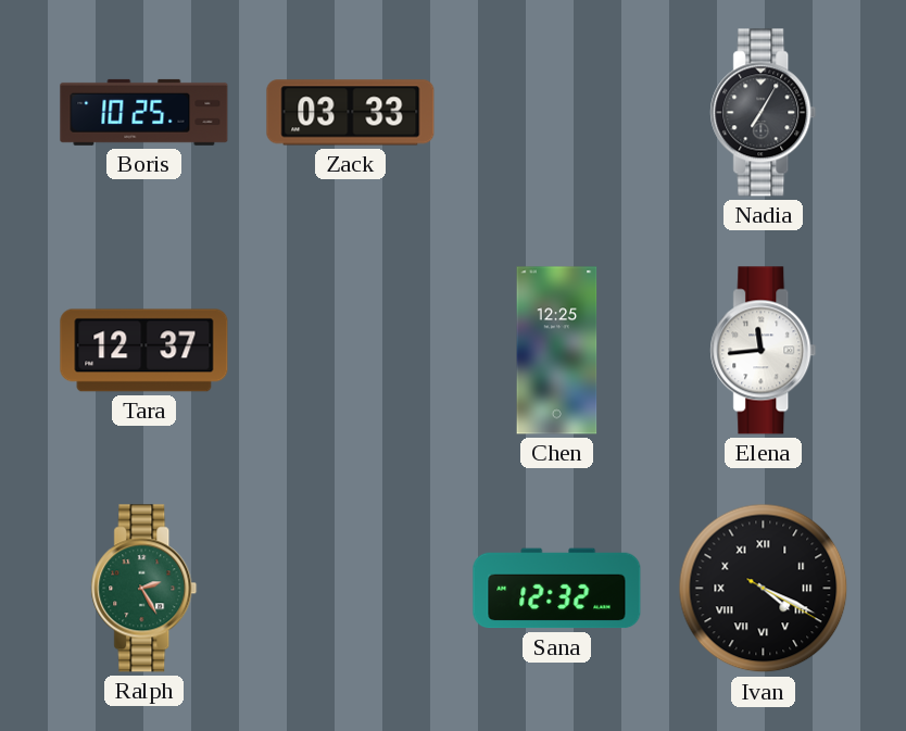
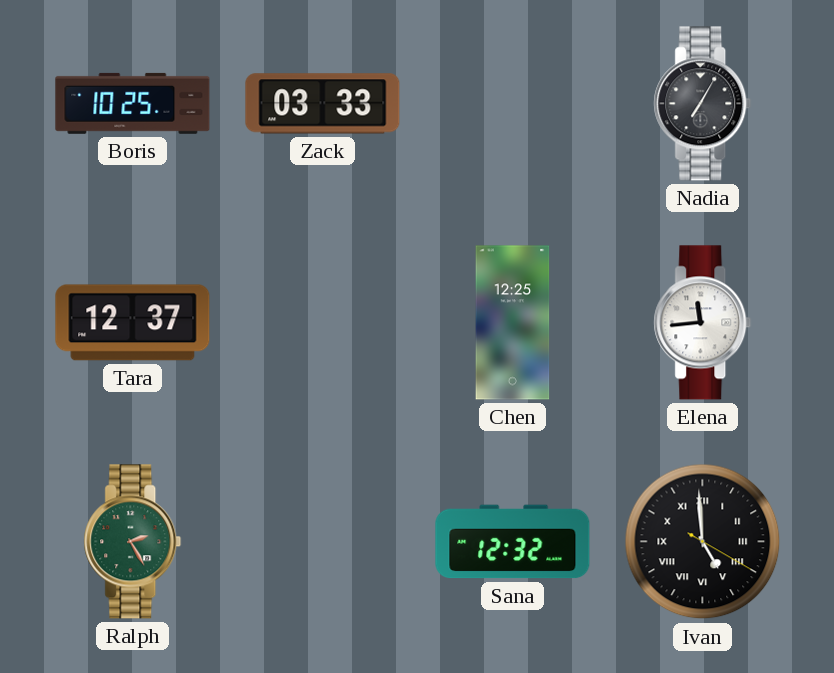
Ivan: 4:19 -> 4:59 (703, 542)
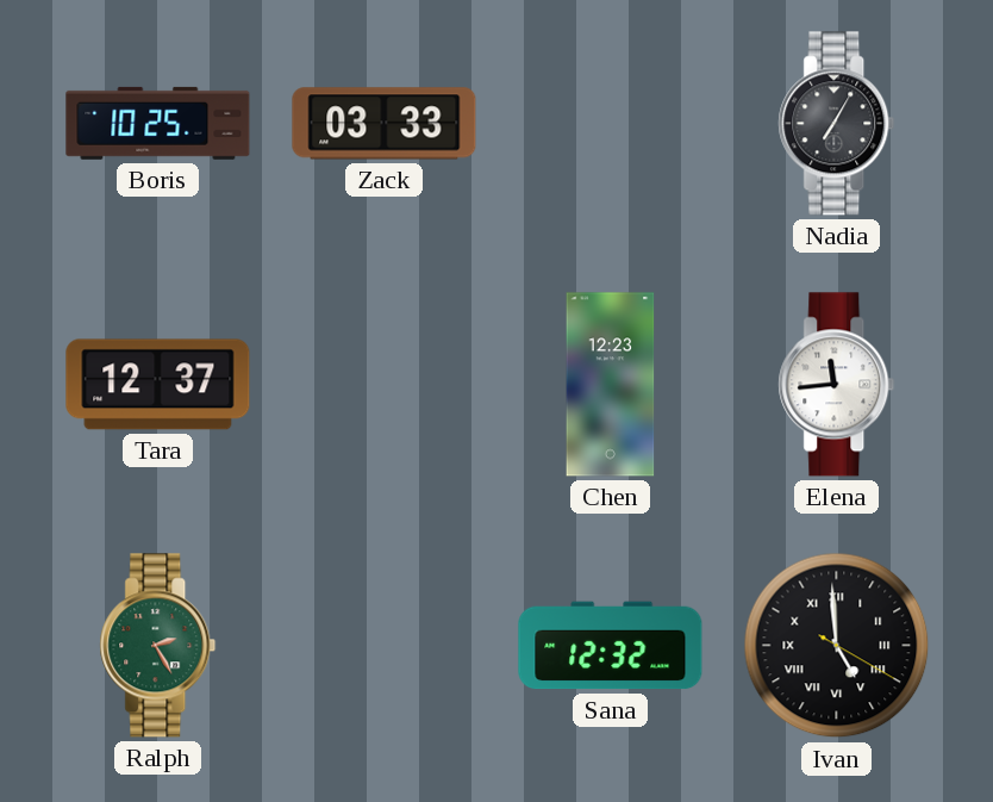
Chen: 12:25 -> 12:23 (611, 385)
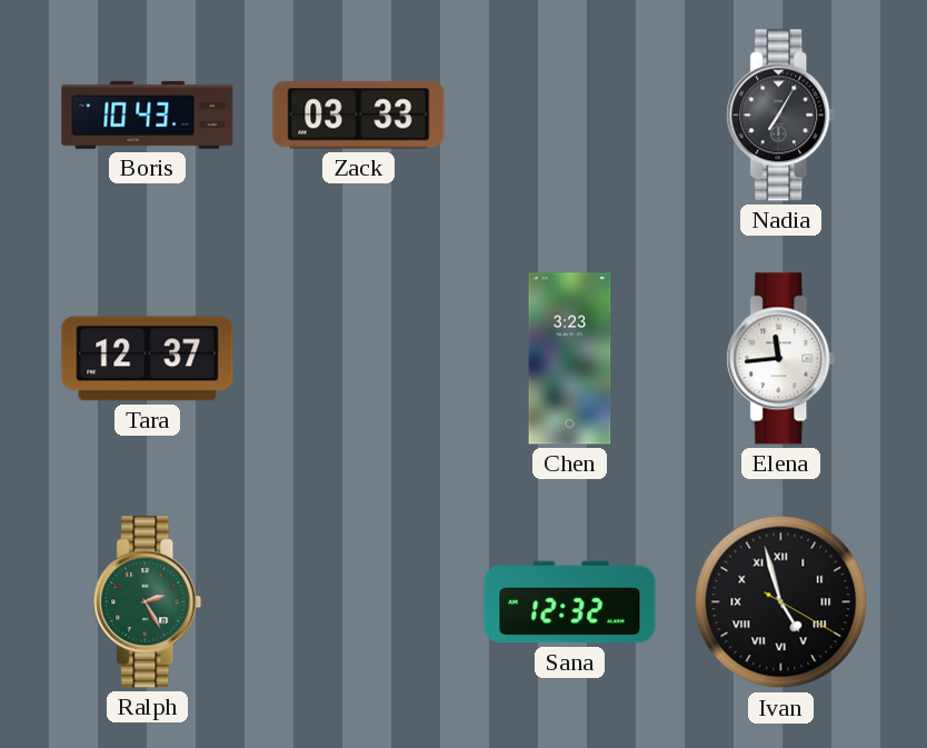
Boris: 10:25 -> 10:43 (148, 114)
Chen: 12:23 -> 3:23 (570, 359)
Ivan: 4:59 -> 4:57 (781, 602)
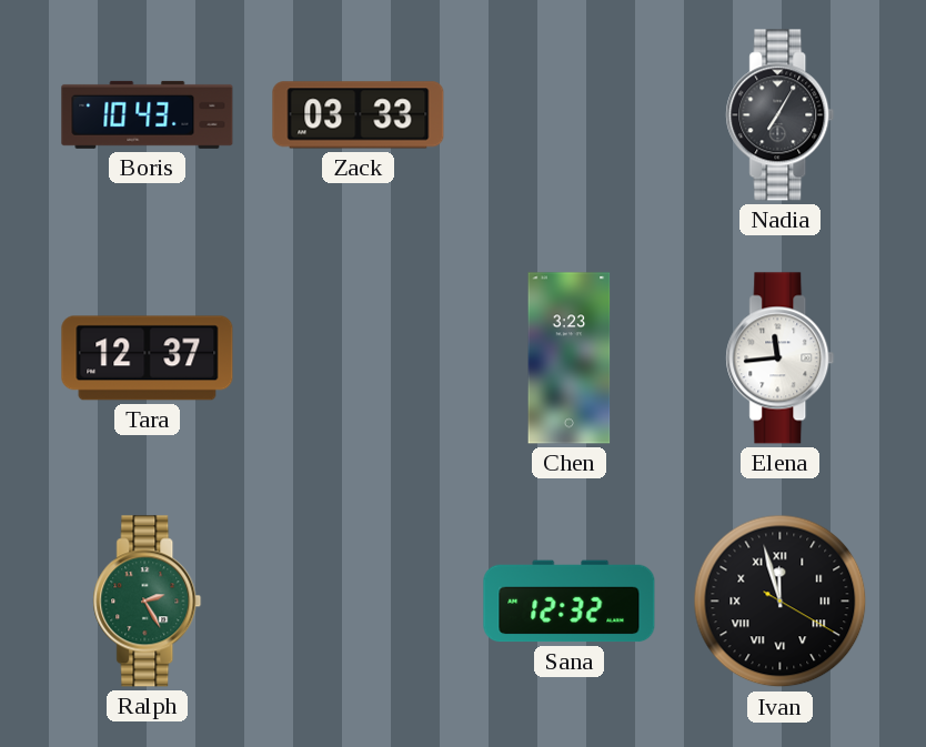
Ivan: 4:57 -> 11:57 (781, 602)
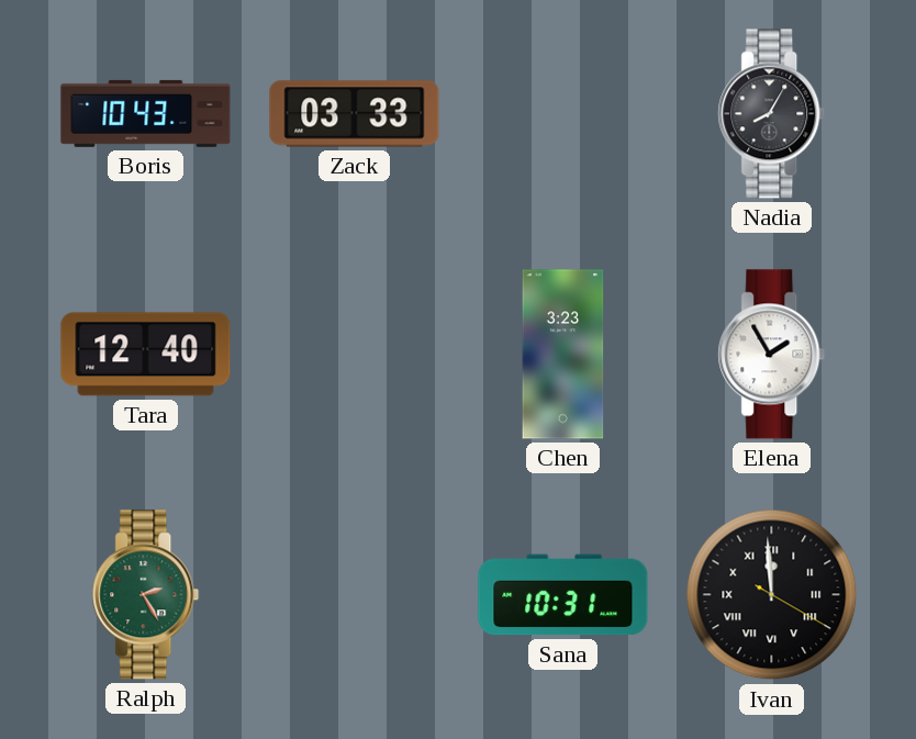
Nadia: 7:05 -> 8:05 (772, 114)
Tara: 12:37 -> 12:40 (146, 355)
Elena: 11:44 -> 1:55 (772, 355)
Sana: 12:32 -> 10:31 (563, 595)
Ivan: 11:57 -> 11:59 (772, 595)
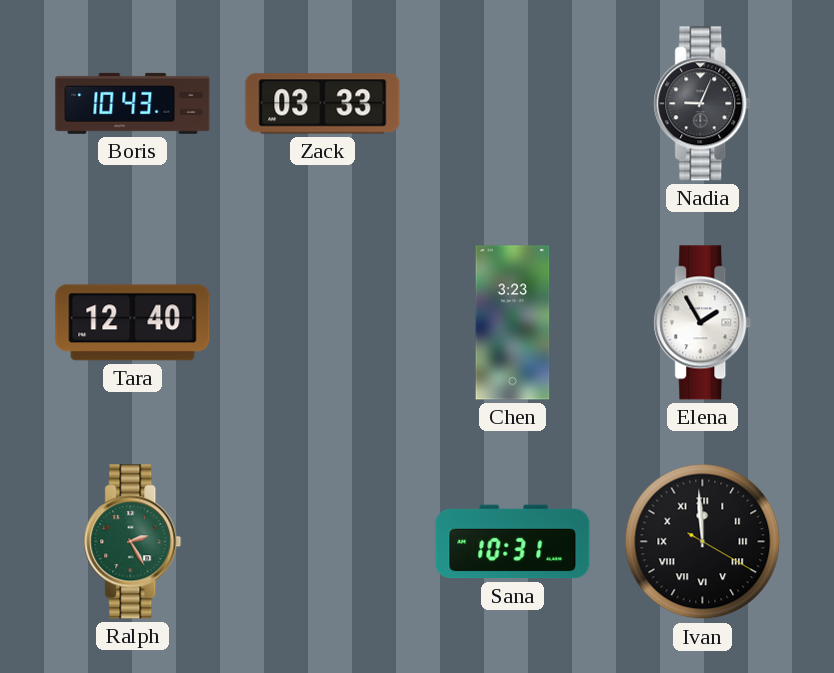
Nadia: 8:05 -> 9:04 (703, 104)
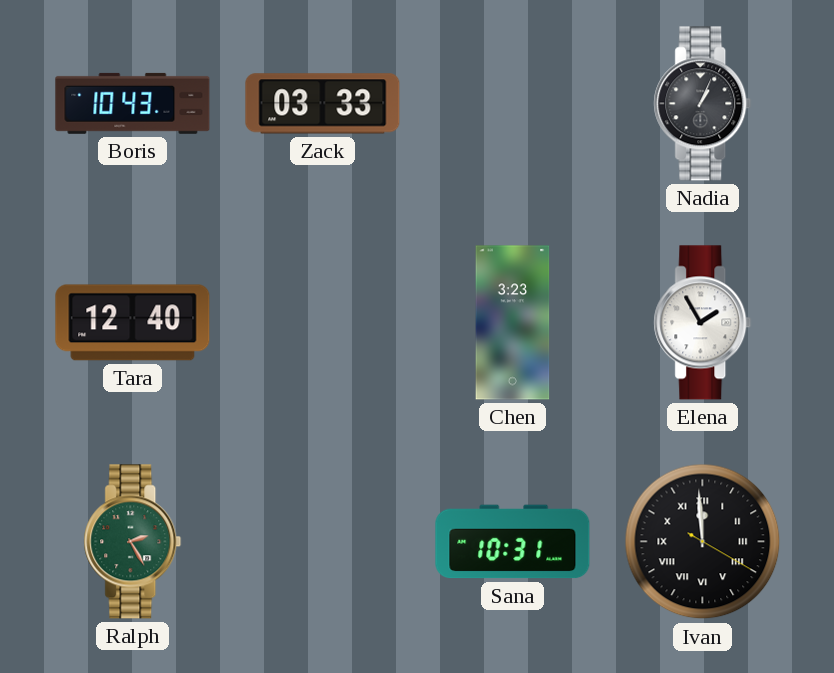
Nadia: 9:04 -> 1:04 (703, 104)
